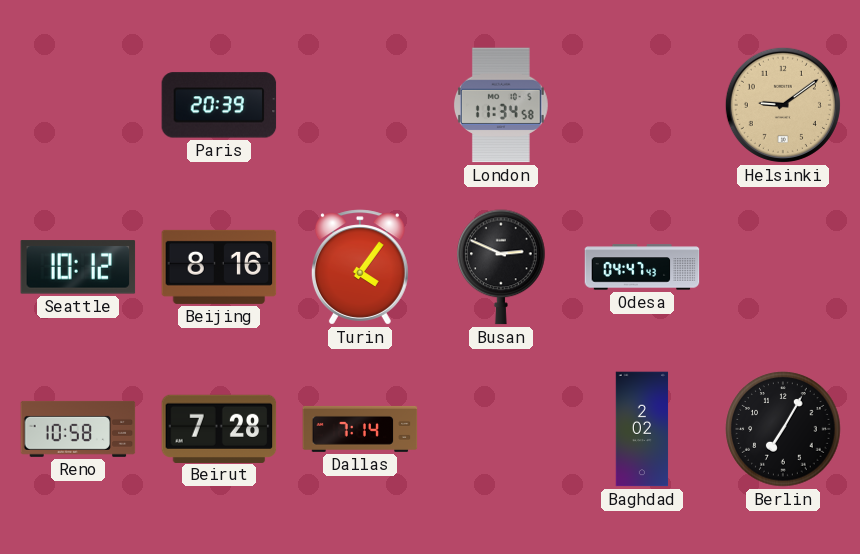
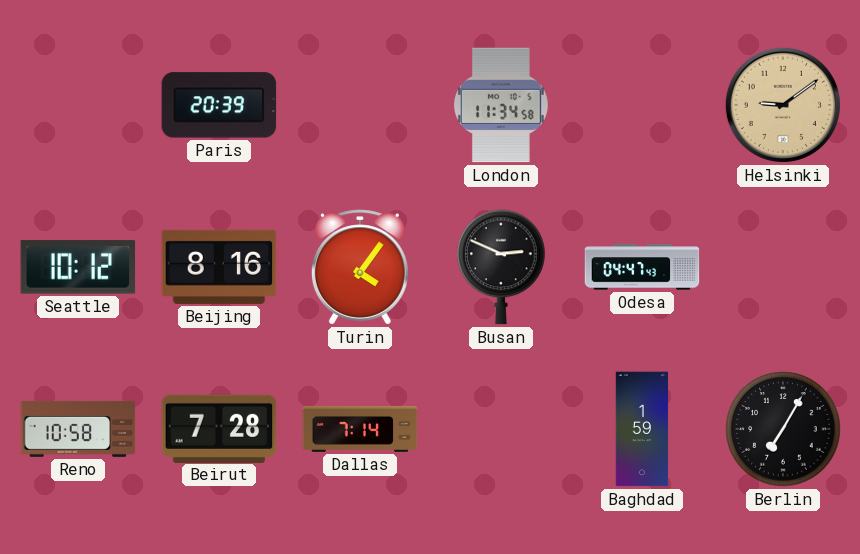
Baghdad: 2:02 -> 1:59 (642, 429)
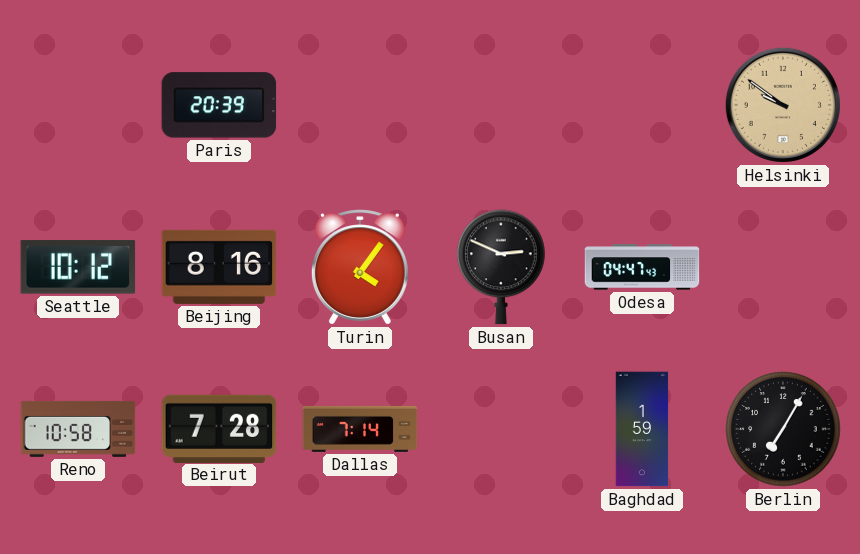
London: 11:34 -> none (501, 105)
Helsinki: 9:09 -> 9:51 (783, 105)
